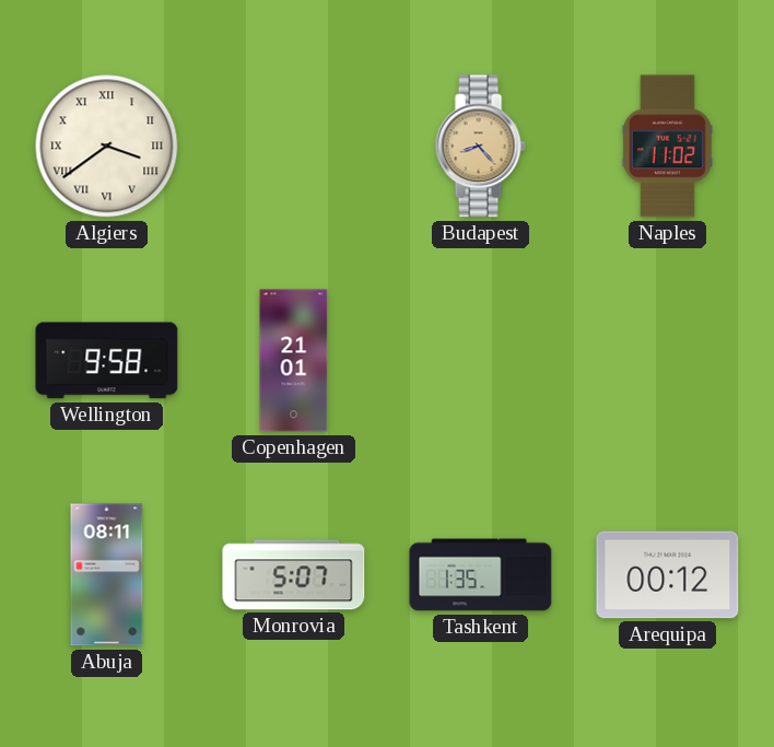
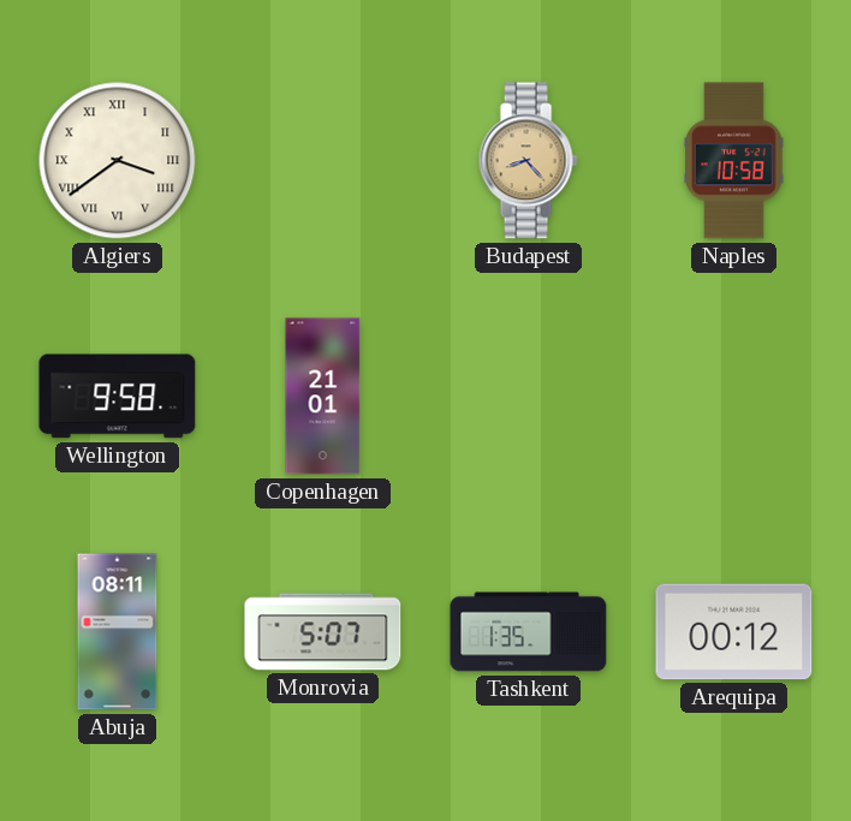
Naples: 11:02 -> 10:58 (733, 161)
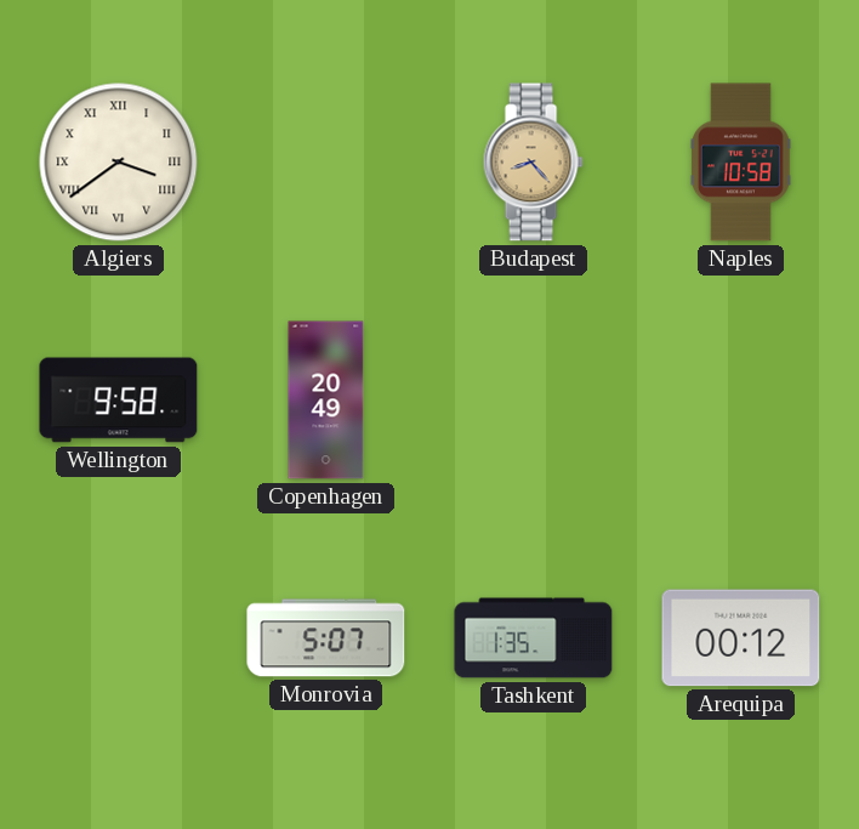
Copenhagen: 21:01 -> 20:49 (326, 401)
Abuja: 08:11 -> none (118, 632)
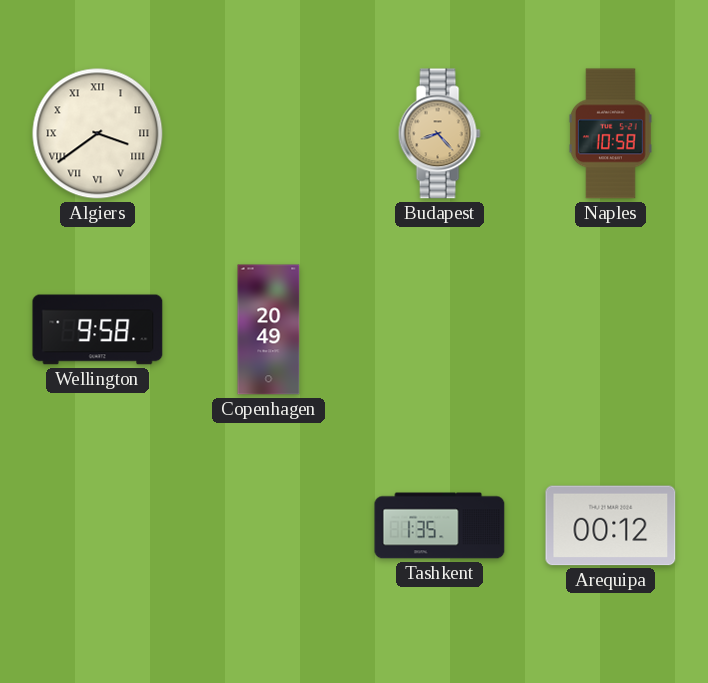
Monrovia: 5:07 -> none (326, 638)
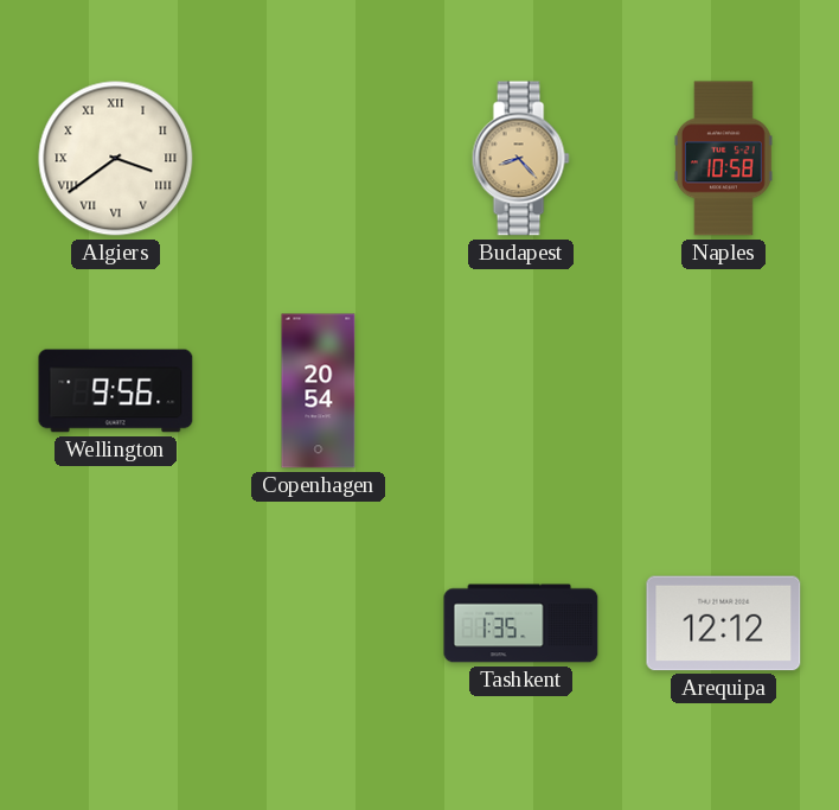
Wellington: 9:58 -> 9:56 (116, 391)
Copenhagen: 20:49 -> 20:54 (319, 391)
Arequipa: 00:12 -> 12:12 (724, 624)
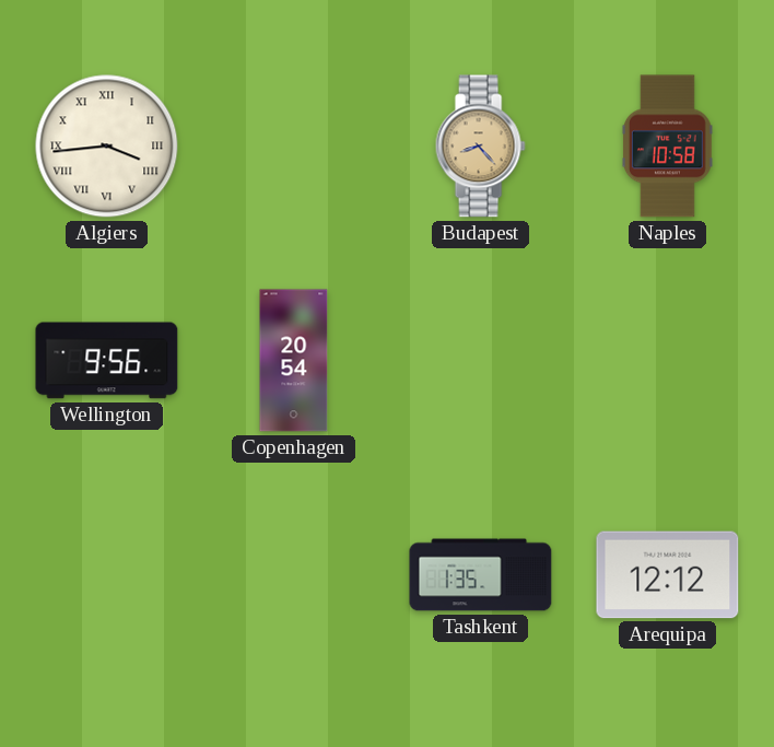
Algiers: 3:39 -> 3:44 (107, 147)
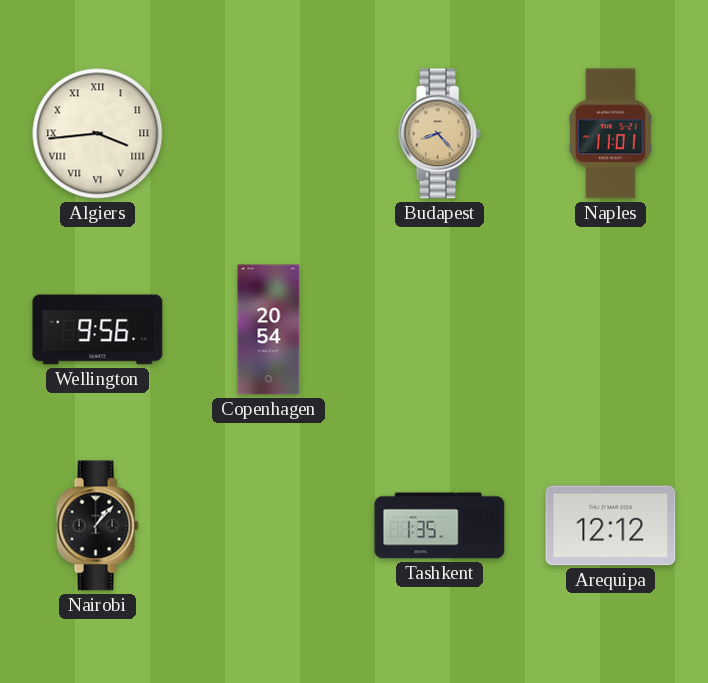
Naples: 10:58 -> 11:01 (610, 134)
Nairobi: none -> 1:07 (97, 526)
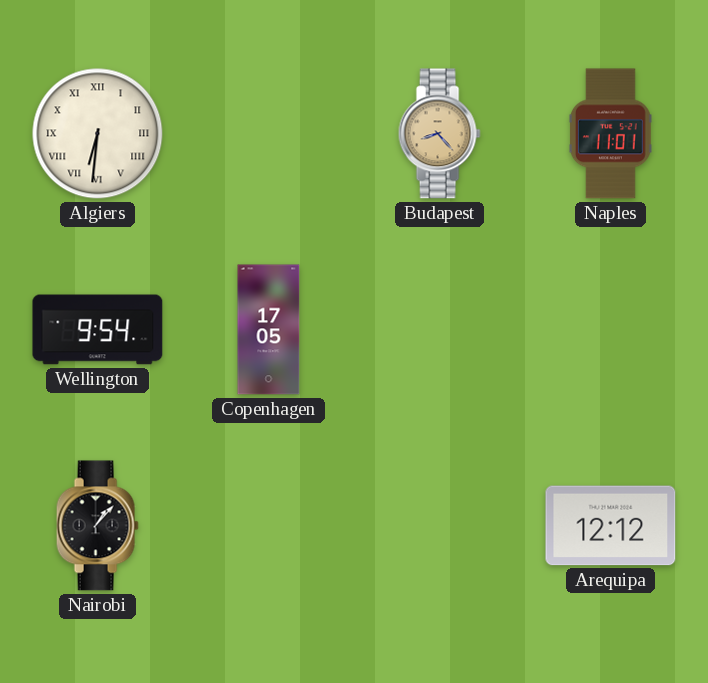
Algiers: 3:44 -> 6:31 (98, 134)
Wellington: 9:56 -> 9:54 (98, 330)
Copenhagen: 20:54 -> 17:05 (269, 330)
Tashkent: 1:35 -> none (440, 526)
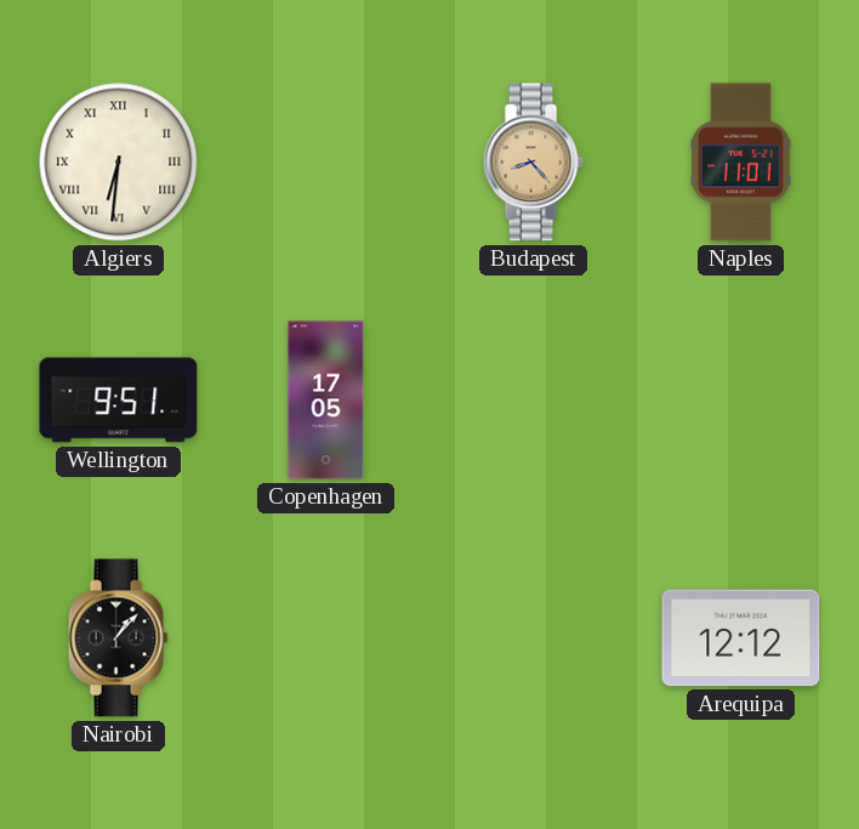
Wellington: 9:54 -> 9:51 (119, 401)
